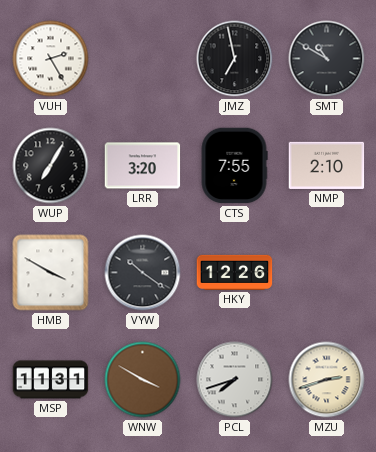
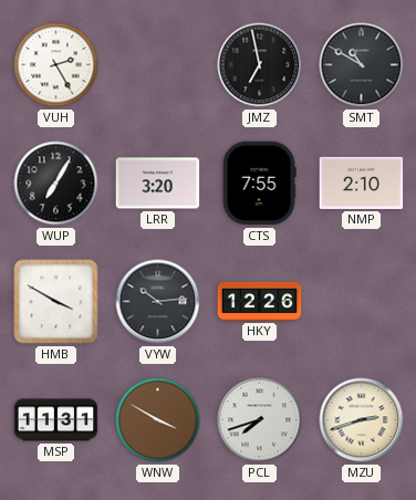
VYW: 10:21 -> 10:14 (158, 302)
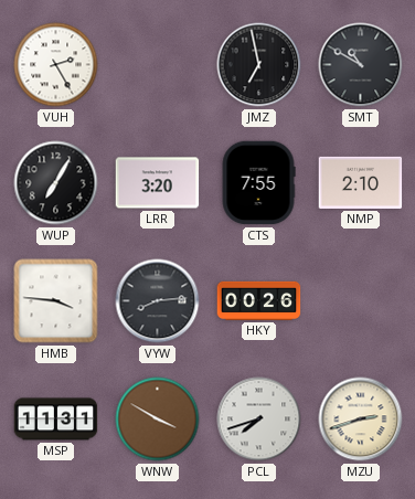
HMB: 3:50 -> 3:46 (56, 301)
VYW: 10:14 -> 8:14 (158, 301)
HKY: 12:26 -> 00:26 (259, 300)
